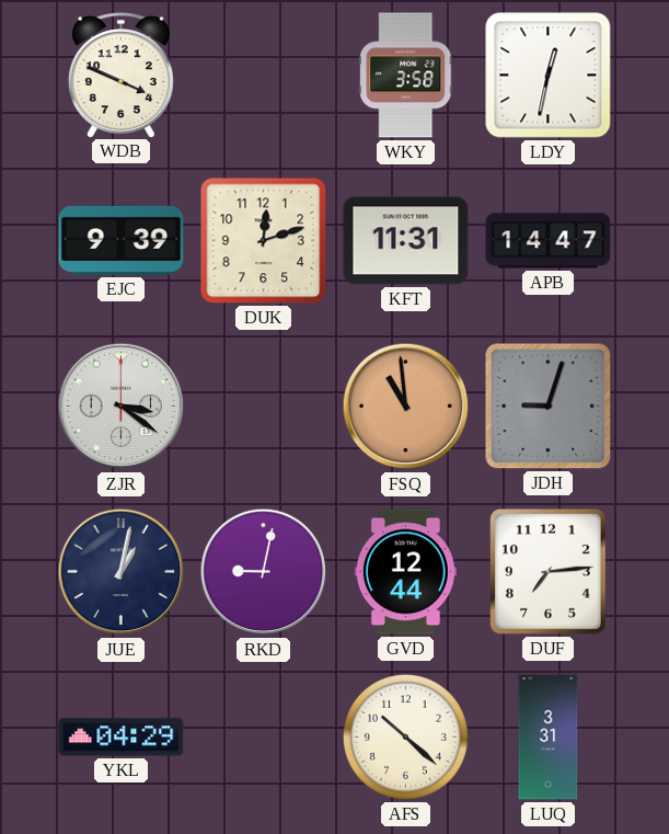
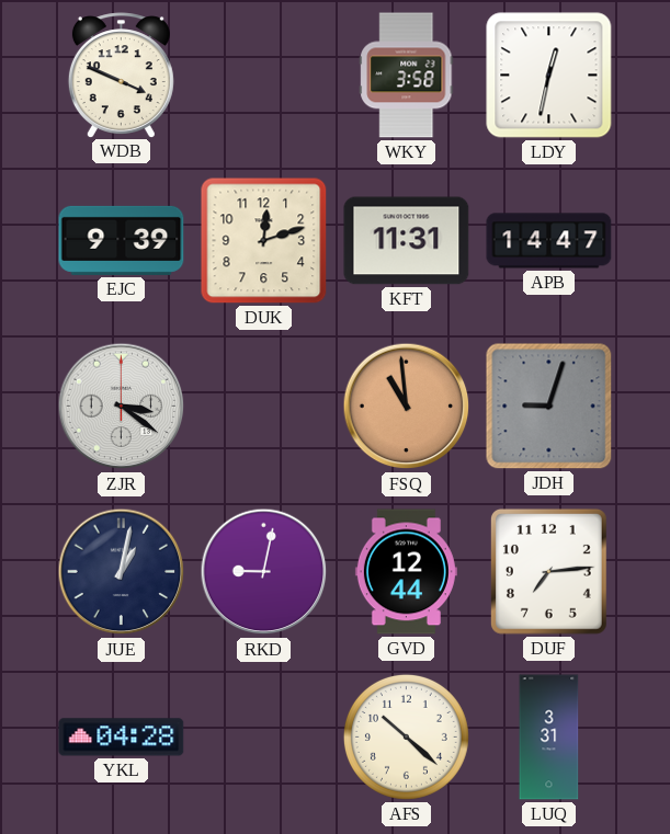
YKL: 04:29 -> 04:28 (122, 738)
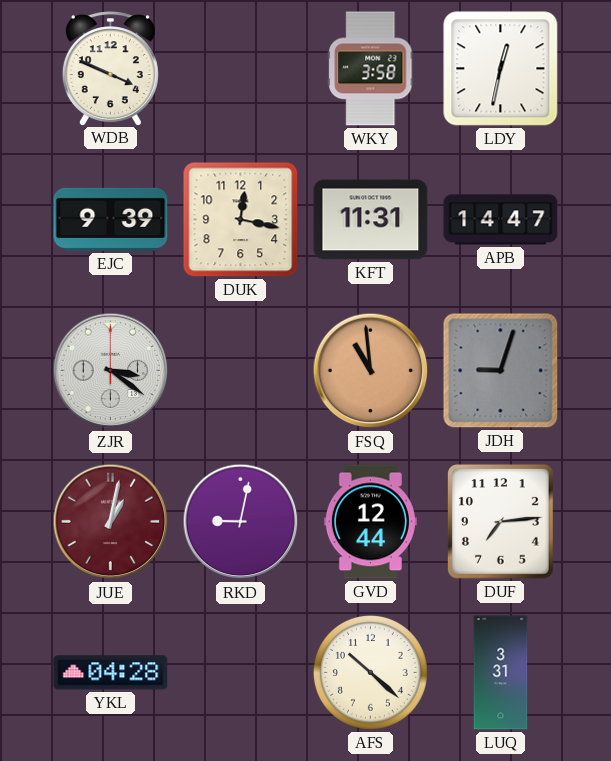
DUK: 12:12 -> 12:17 (241, 220)
JUE dial: navy -> burgundy (111, 522)
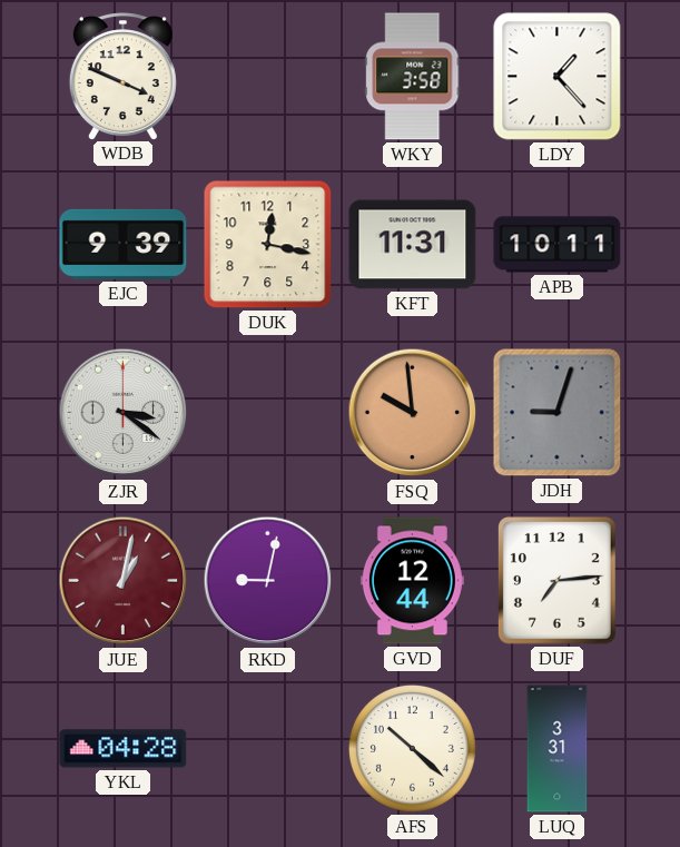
LDY: 12:32 -> 1:23 (558, 77)
APB: 14:47 -> 10:11 (558, 245)
FSQ: 10:59 -> 9:59 (413, 413)
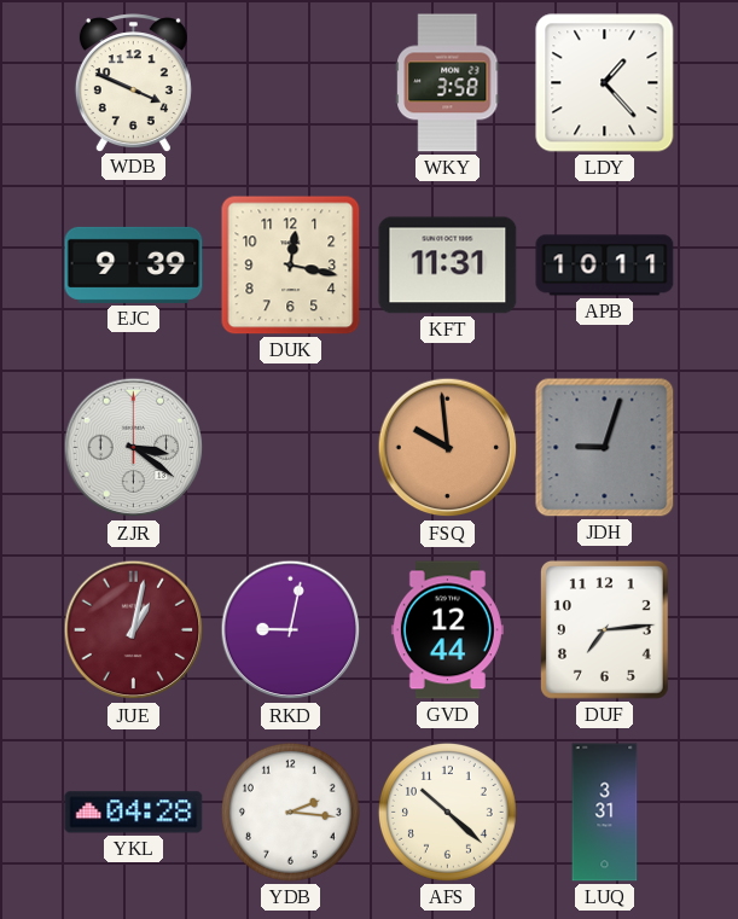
YDB: none -> 2:16 (290, 812)
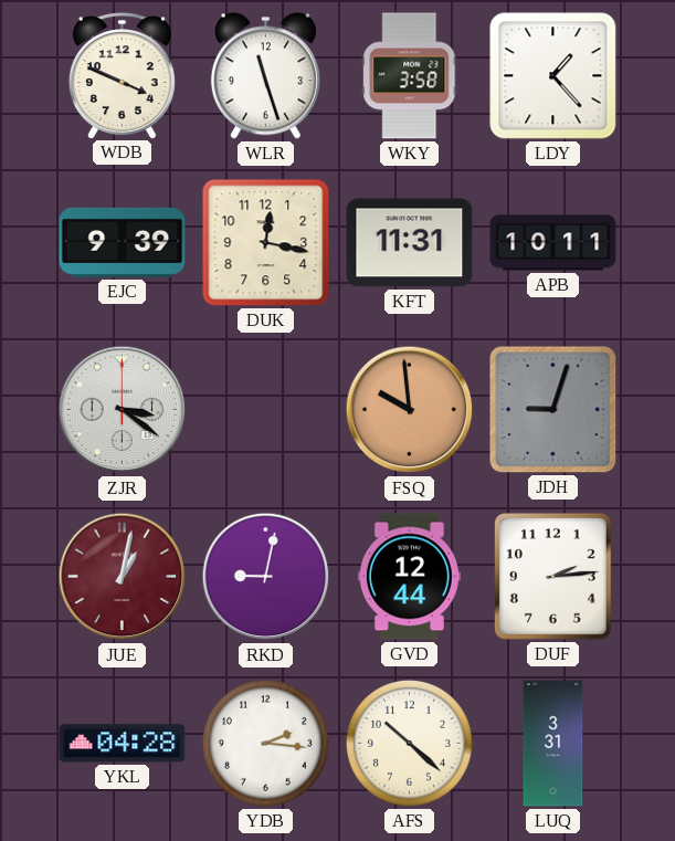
WLR: none -> 11:27 (265, 76)
DUF: 7:14 -> 2:14 (552, 576)
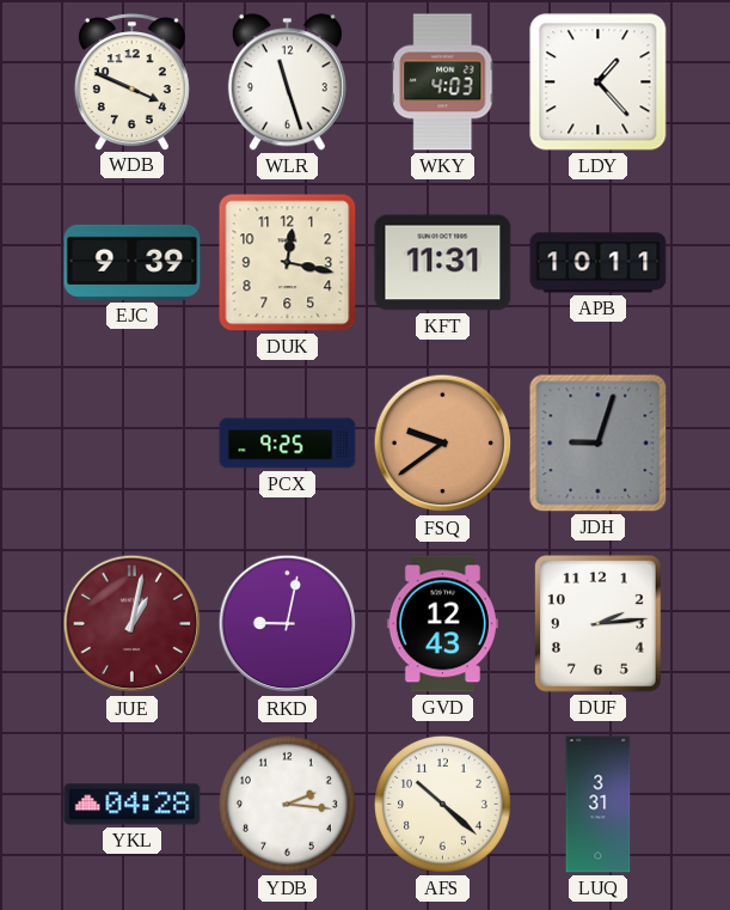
WKY: 3:58 -> 4:03 (443, 83)
ZJR: 3:21 -> none (123, 410)
PCX: none -> 9:25 (288, 444)
FSQ: 9:59 -> 9:39 (443, 444)
GVD: 12:44 -> 12:43 (442, 624)
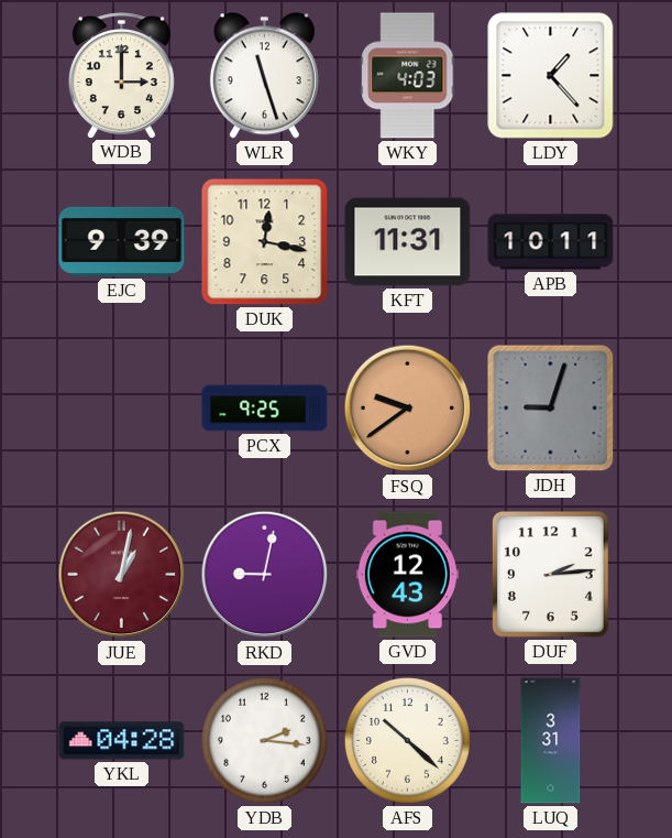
WDB: 3:49 -> 3:00 (121, 75)
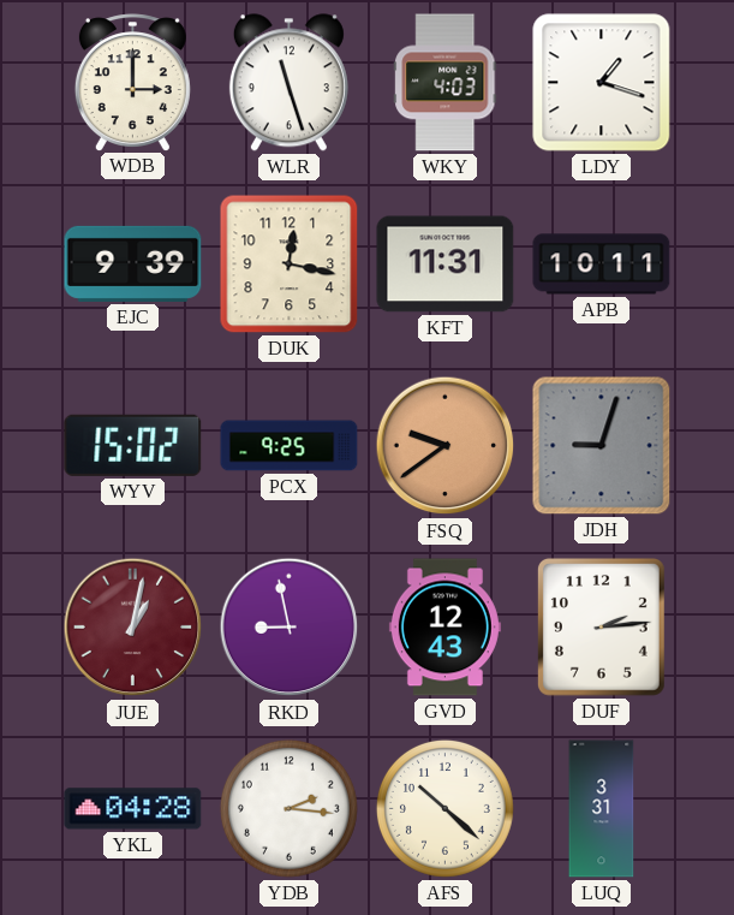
LDY: 1:23 -> 1:18 (602, 83)
WYV: none -> 15:02 (133, 445)
RKD: 9:02 -> 8:58 (290, 628)
